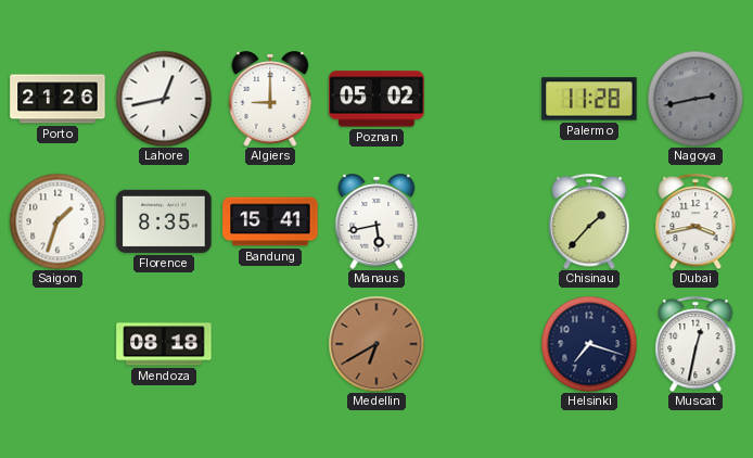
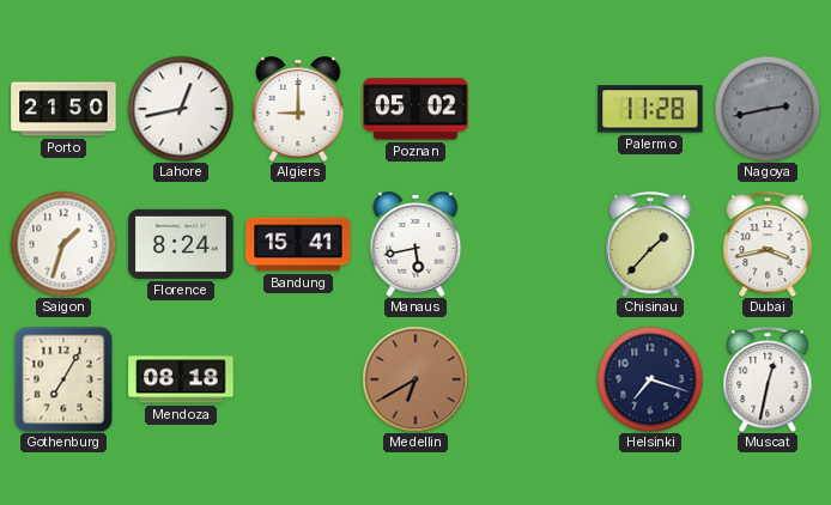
Porto: 21:26 -> 21:50 (63, 109)
Florence: 8:35 -> 8:24 (181, 244)
Gothenburg: none -> 7:05 (63, 379)
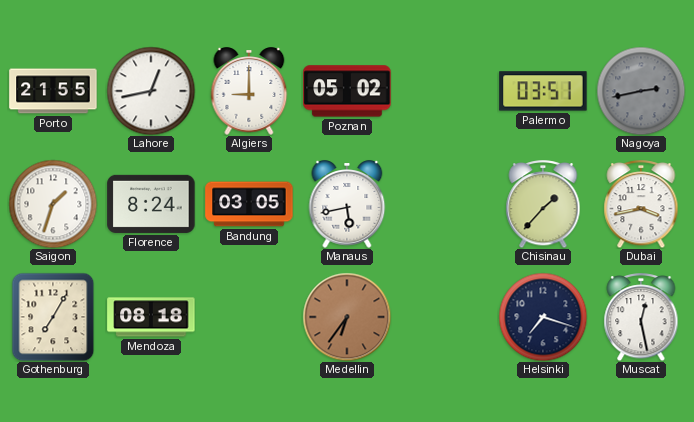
Porto: 21:50 -> 21:55 (53, 91)
Palermo: 11:28 -> 03:51 (543, 91)
Bandung: 15:41 -> 03:05 (249, 204)
Medellin: 6:40 -> 6:36 (347, 317)
Muscat: 12:32 -> 12:28 (641, 317)
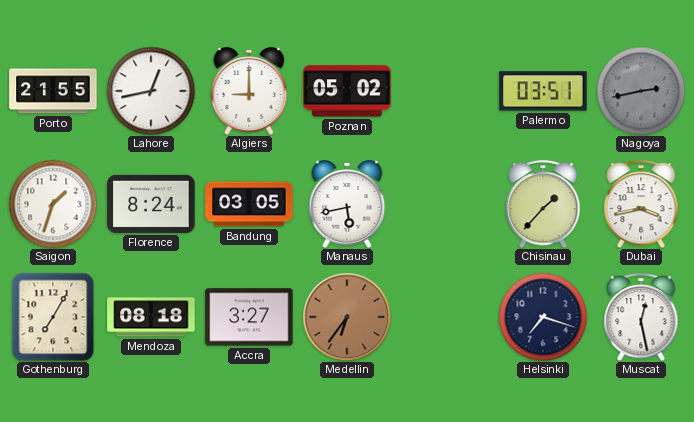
Accra: none -> 3:27 (249, 317)
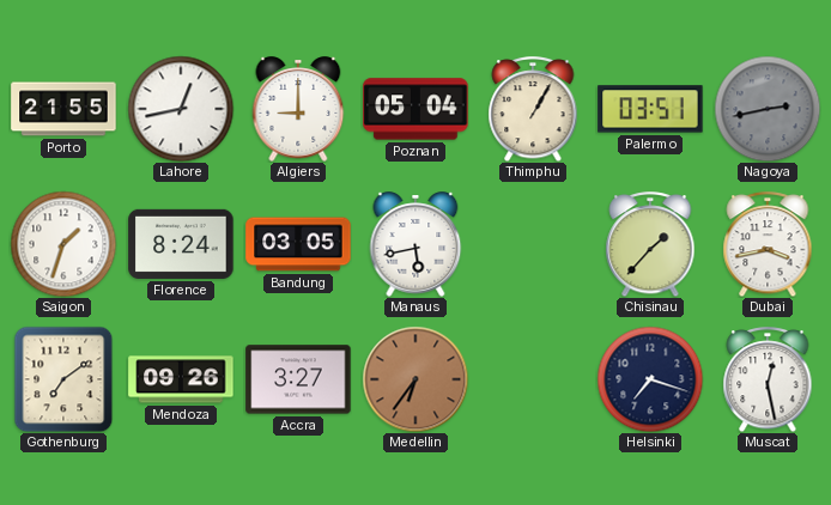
Poznan: 05:02 -> 05:04 (415, 109)
Thimphu: none -> 1:05 (533, 109)
Gothenburg: 7:05 -> 7:09 (63, 379)
Mendoza: 08:18 -> 09:26 (181, 379)
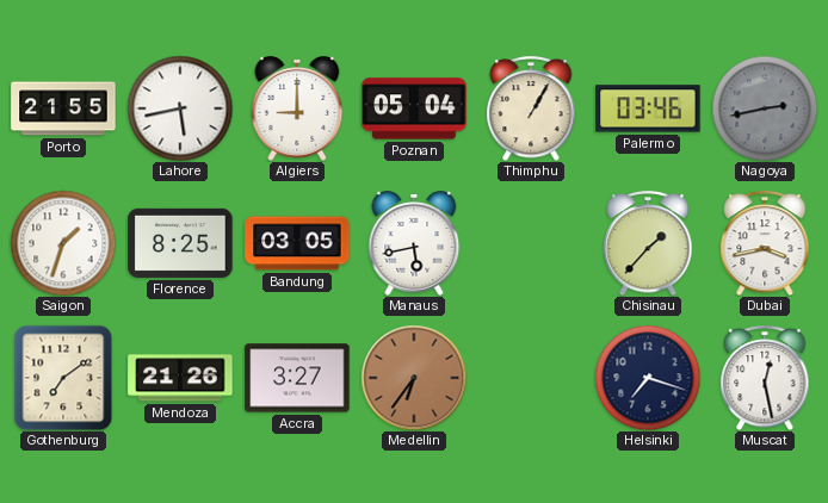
Lahore: 12:43 -> 5:43 (180, 108)
Palermo: 03:51 -> 03:46 (648, 108)
Florence: 8:24 -> 8:25 (180, 243)
Mendoza: 09:26 -> 21:26 (180, 378)
